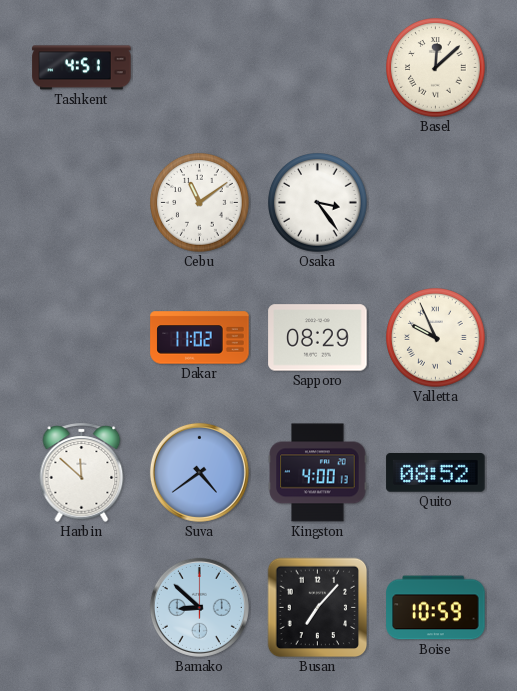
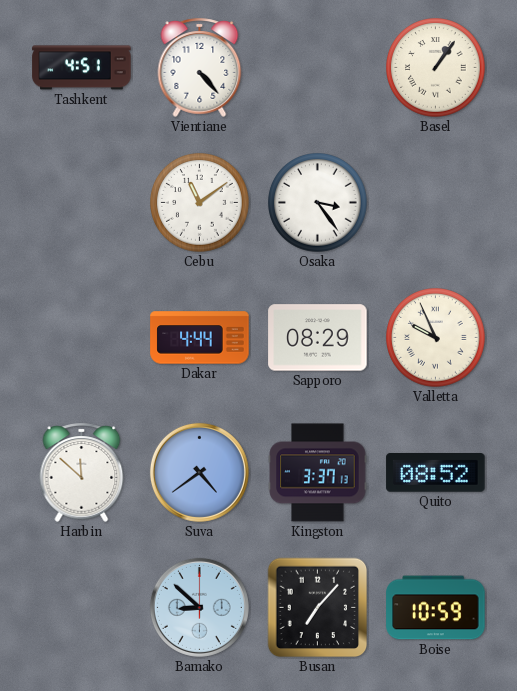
Vientiane: none -> 4:23 (200, 67)
Basel: 12:08 -> 1:06 (436, 68)
Dakar: 11:02 -> 4:44 (200, 338)
Kingston: 4:00 -> 3:37 (318, 473)
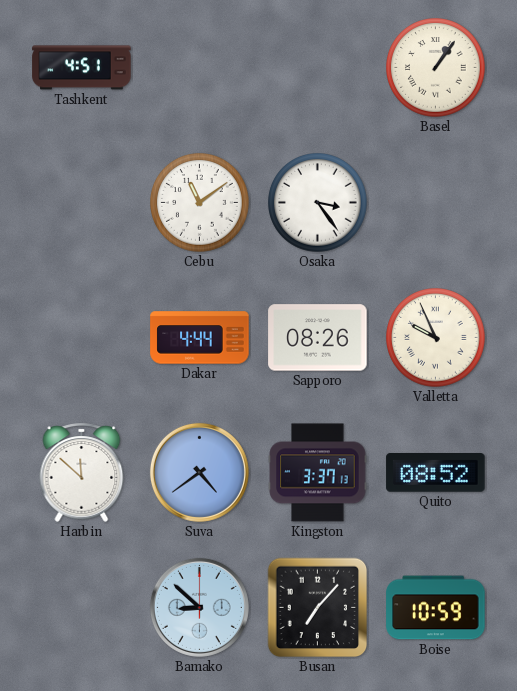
Vientiane: 4:23 -> none (200, 67)
Sapporo: 08:29 -> 08:26 (318, 338)
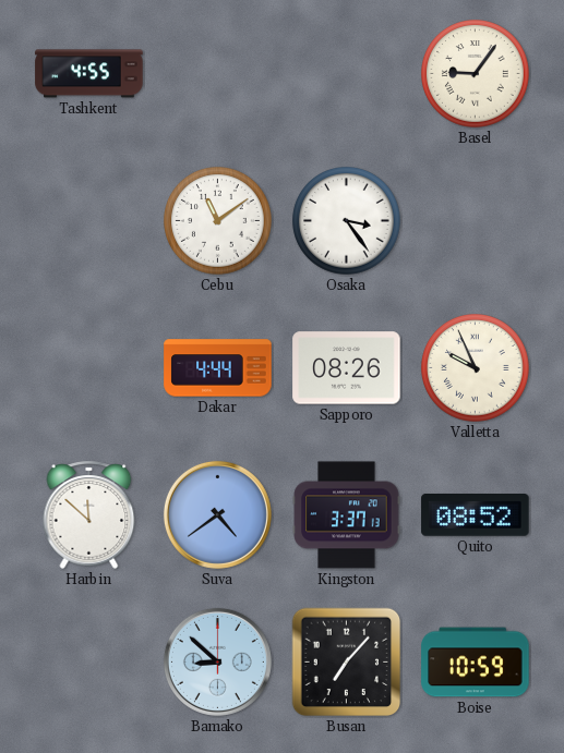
Tashkent: 4:51 -> 4:55 (89, 74)
Basel: 1:06 -> 9:06 (476, 74)
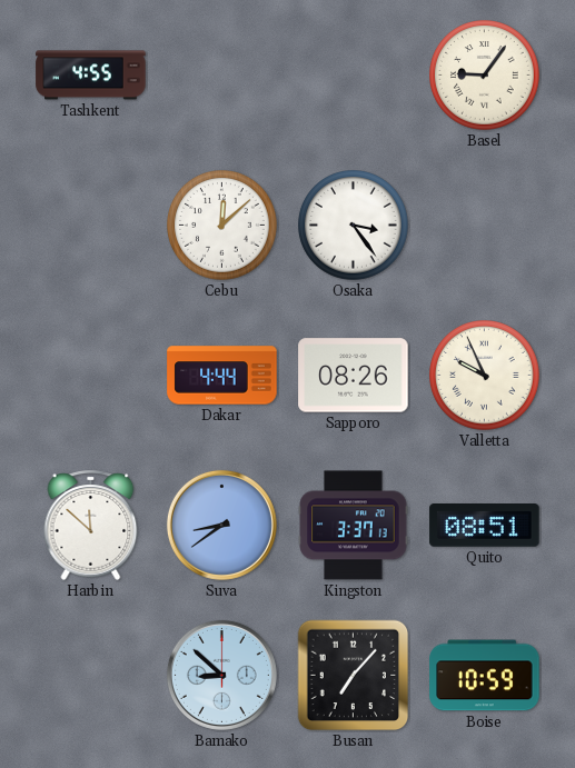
Cebu: 11:09 -> 12:08 (222, 226)
Suva: 4:39 -> 8:39 (221, 525)
Quito: 08:52 -> 08:51 (485, 526)
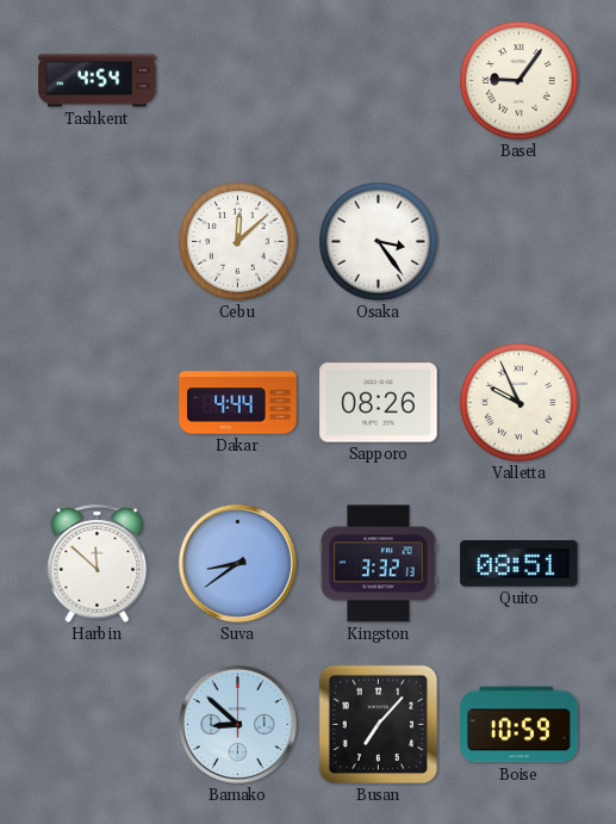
Tashkent: 4:55 -> 4:54 (98, 81)
Kingston: 3:37 -> 3:32 (379, 564)
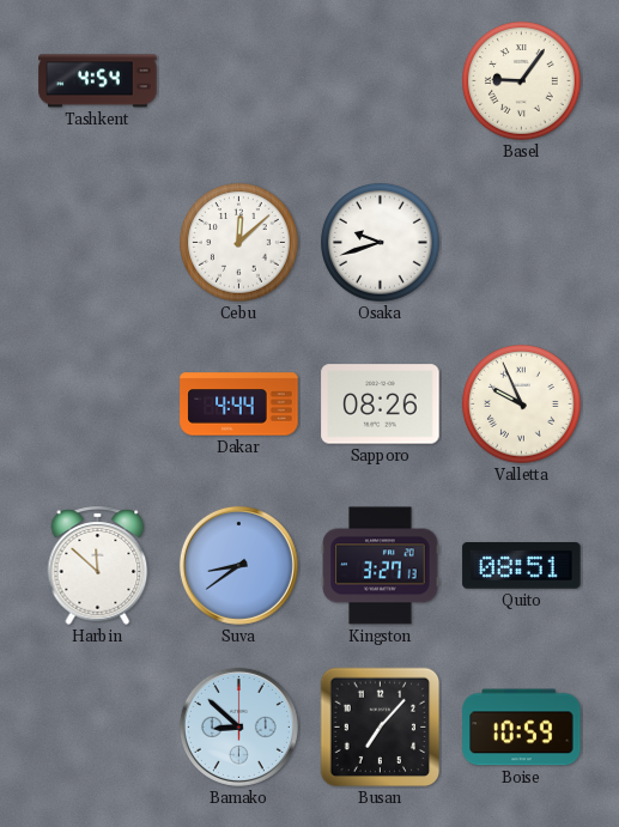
Osaka: 3:24 -> 9:42 (381, 243)
Kingston: 3:32 -> 3:27 (381, 566)
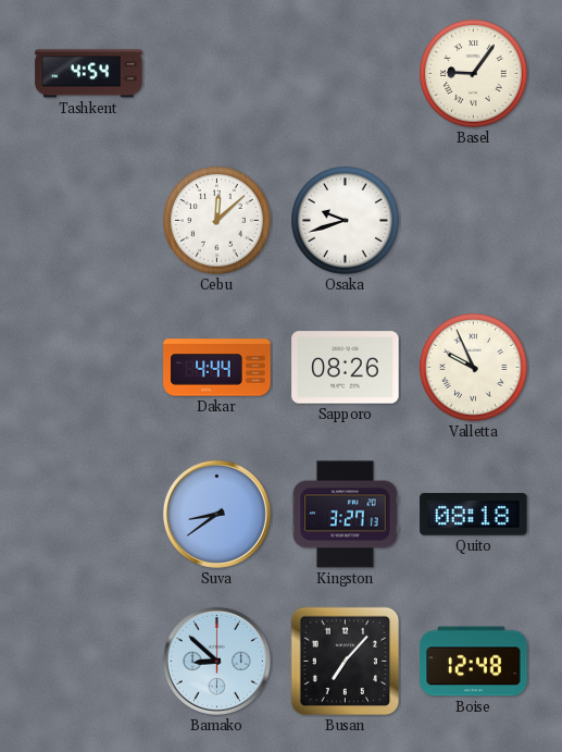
Harbin: 11:52 -> none (98, 565)
Quito: 08:51 -> 08:18 (474, 515)
Boise: 10:59 -> 12:48 (474, 662)
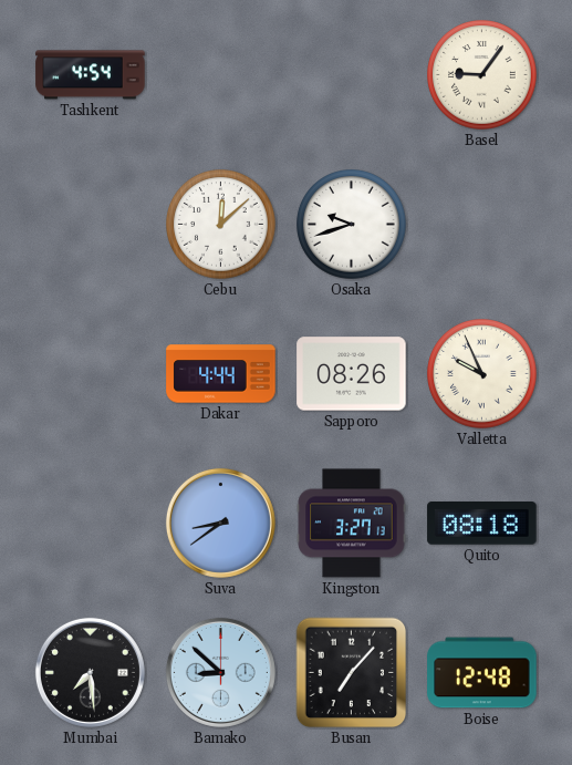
Mumbai: none -> 7:29 (90, 672)
